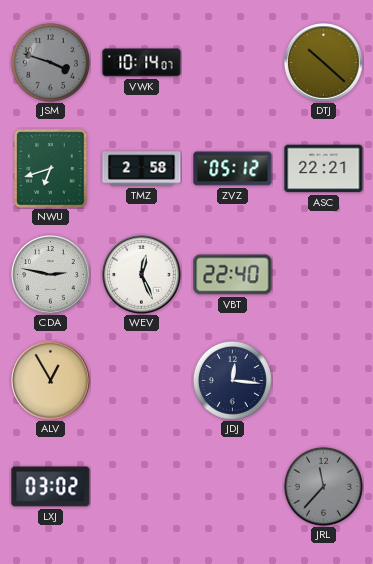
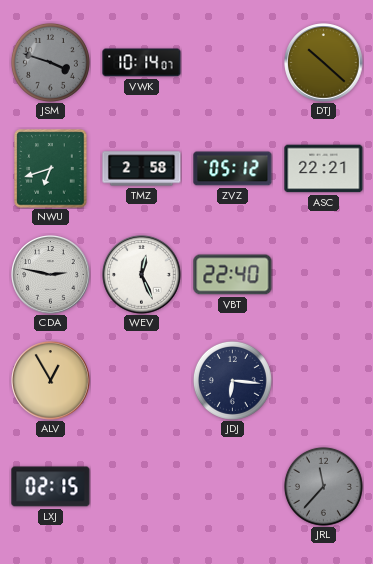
JDJ: 12:16 -> 6:16 (232, 380)
LXJ: 03:02 -> 02:15 (51, 487)
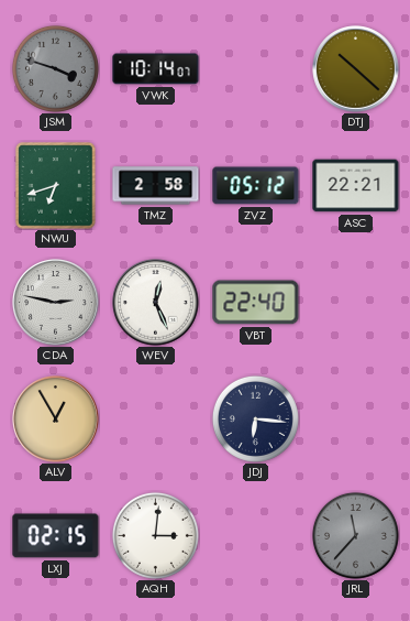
AQH: none -> 3:01 (155, 535)
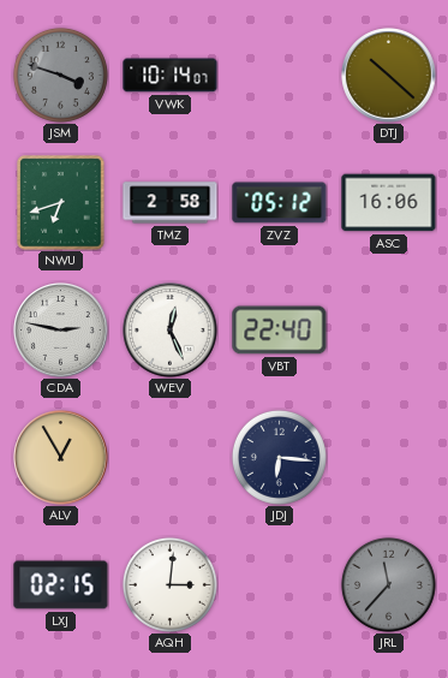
ASC: 22:21 -> 16:06 (389, 203)
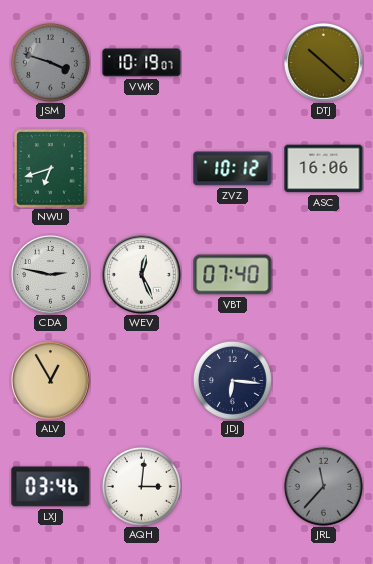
VWK: 10:14 -> 10:19 (142, 63)
TMZ: 2:58 -> none (171, 203)
ZVZ: 05:12 -> 10:12 (233, 169)
VBT: 22:40 -> 07:40 (233, 275)
LXJ: 02:15 -> 03:46 (51, 487)
